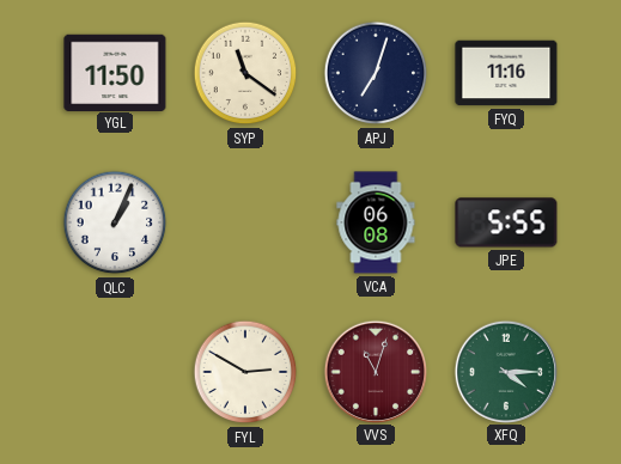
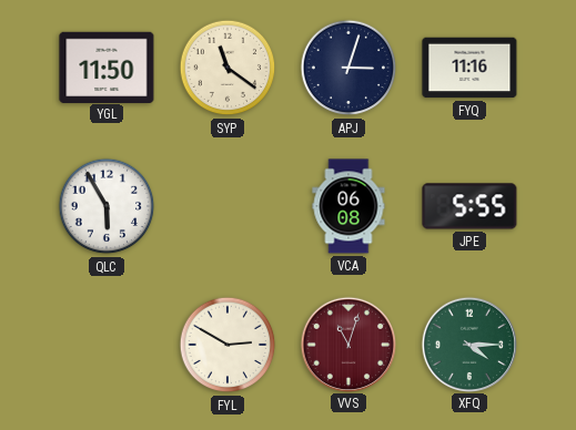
APJ: 7:03 -> 3:03 (348, 68)
QLC: 1:04 -> 5:55 (107, 206)
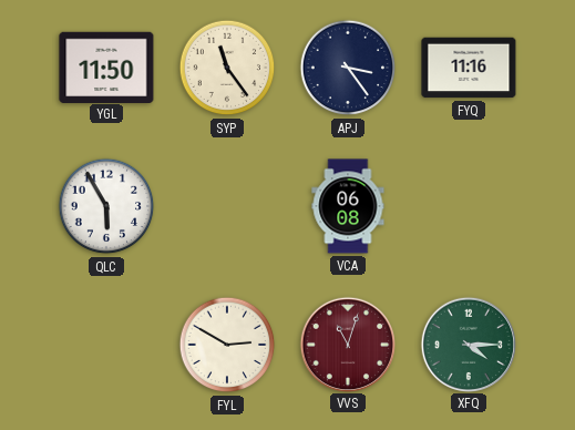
SYP: 11:21 -> 11:24 (227, 68)
APJ: 3:03 -> 3:24 (348, 68)
JPE: 5:55 -> none (469, 206)
